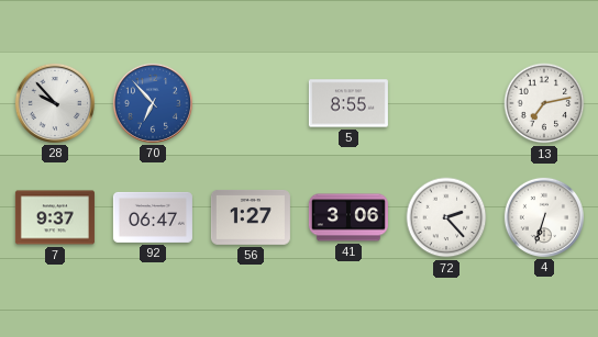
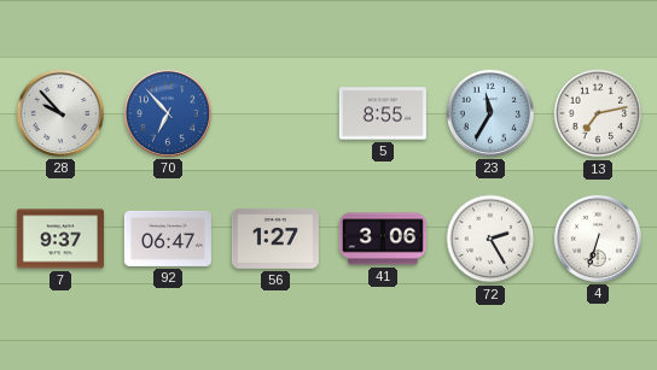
23: none -> 11:35 (490, 113)
72: 2:23 -> 2:25 (490, 239)
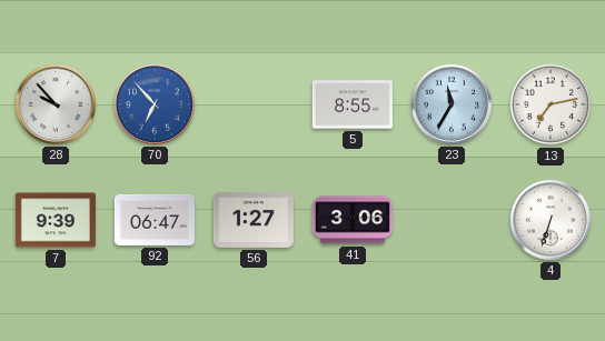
7: 9:37 -> 9:39 (56, 220)
72: 2:25 -> none (490, 239)
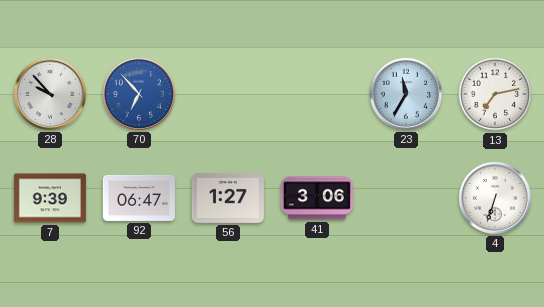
5: 8:55 -> none (353, 104)
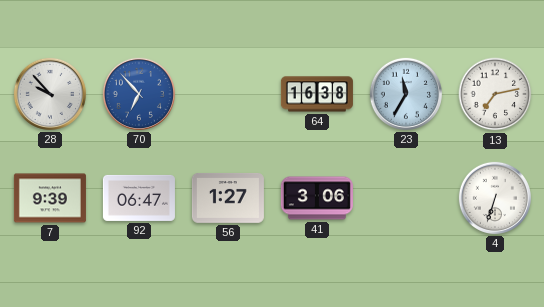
64: none -> 16:38 (317, 94)
